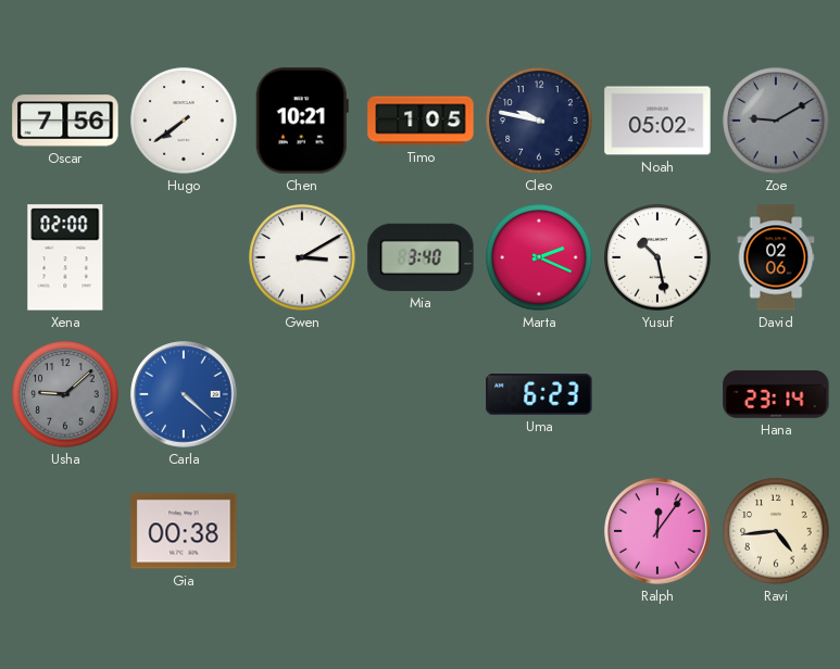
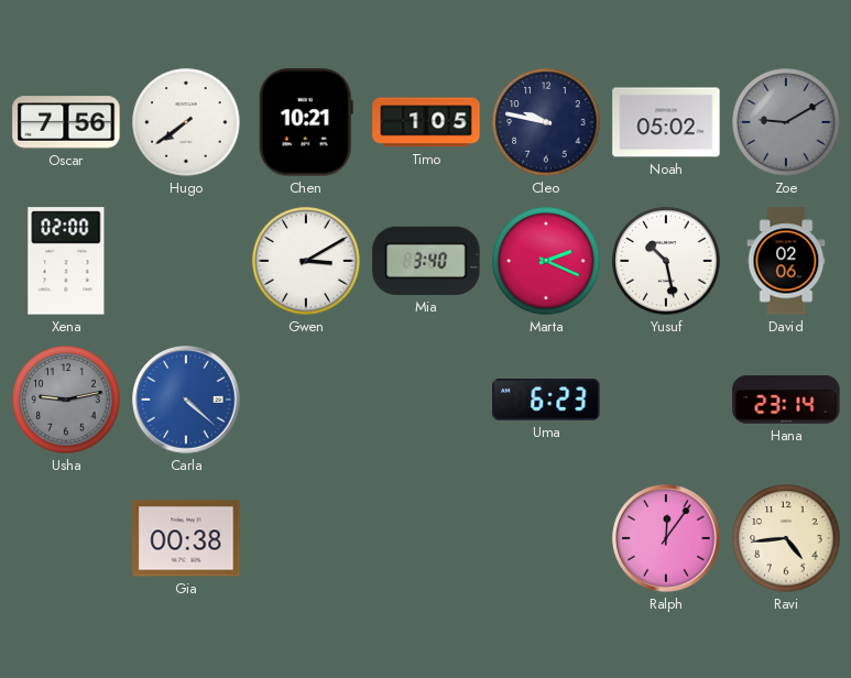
Usha: 9:08 -> 9:13 (66, 400)
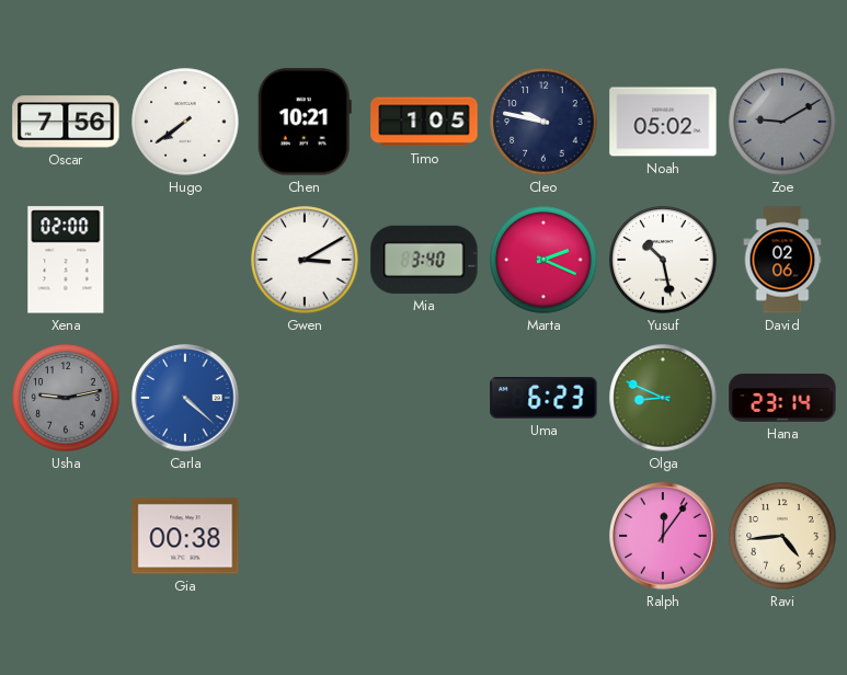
Olga: none -> 8:49 (663, 398)
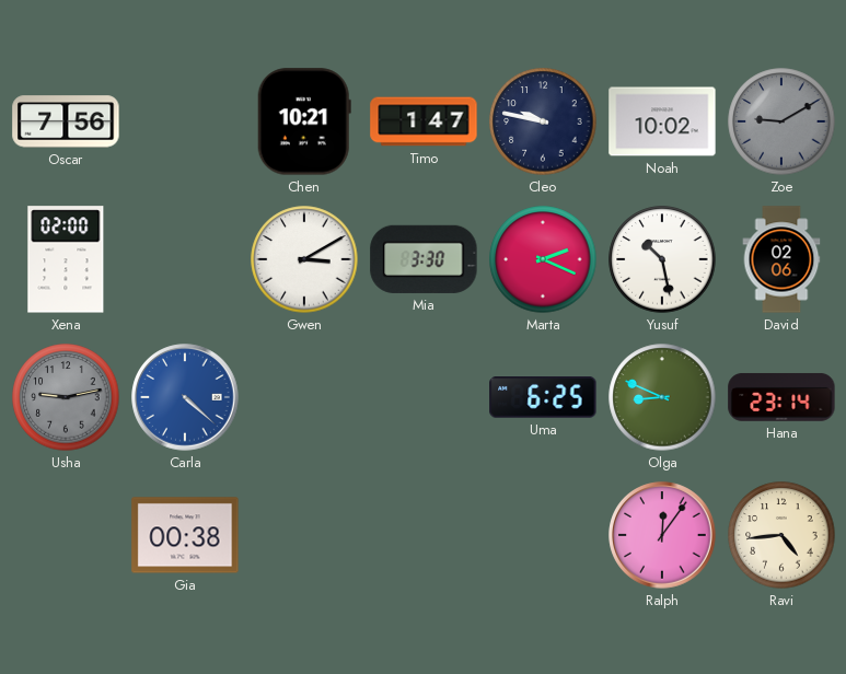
Hugo: 7:39 -> none (185, 122)
Timo: 1:05 -> 1:47 (424, 121)
Noah: 05:02 -> 10:02 (662, 121)
Mia: 3:40 -> 3:30 (424, 259)
Uma: 6:23 -> 6:25 (543, 397)
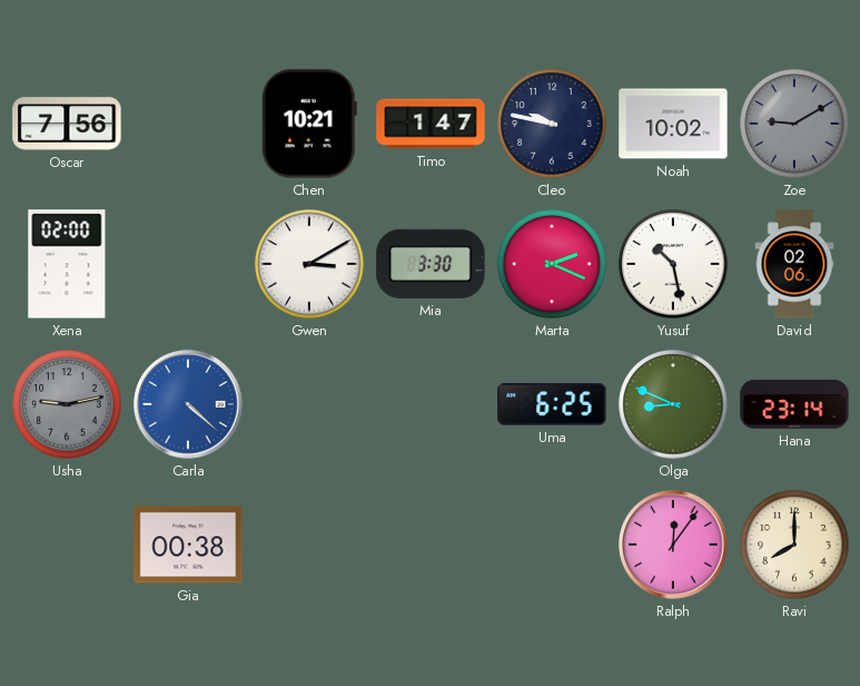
Ravi: 4:44 -> 8:00 (794, 545)
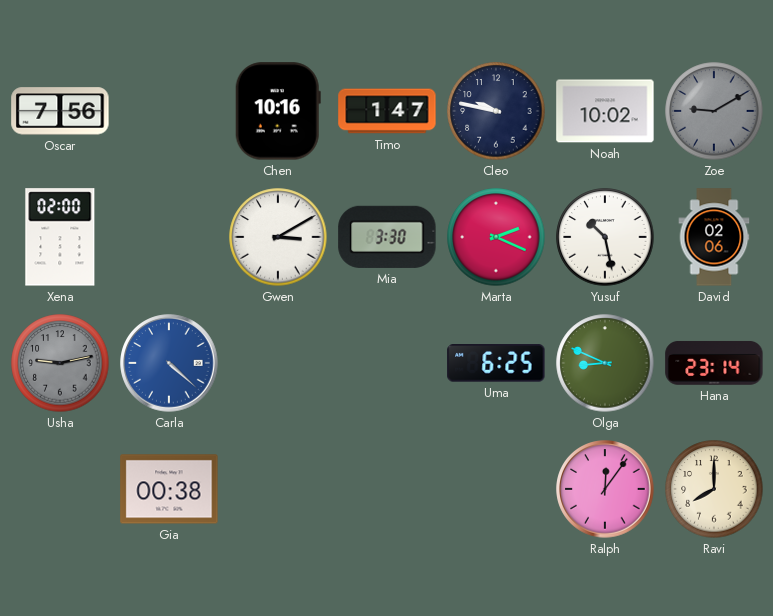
Chen: 10:21 -> 10:16 (278, 111)
